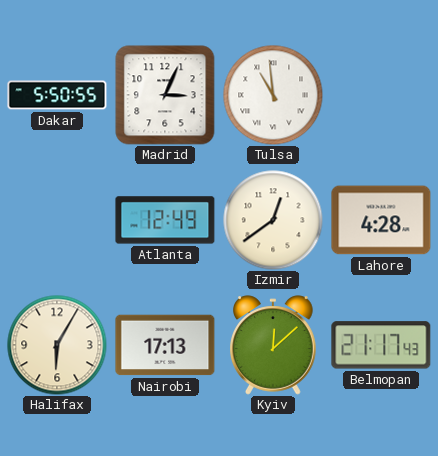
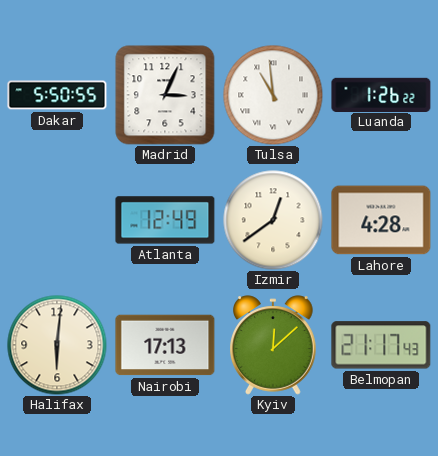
Luanda: none -> 1:26 (381, 94)
Halifax: 6:05 -> 6:01 (57, 345)
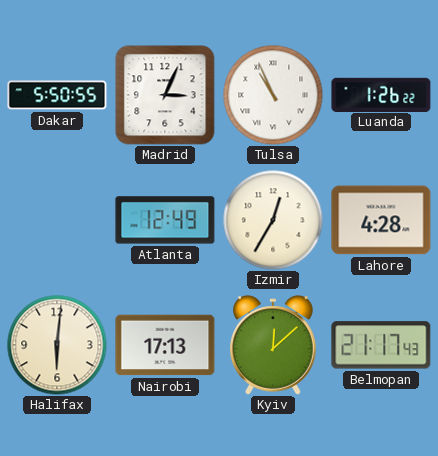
Tulsa: 10:59 -> 10:56 (273, 95)
Izmir: 12:39 -> 12:35 (273, 220)
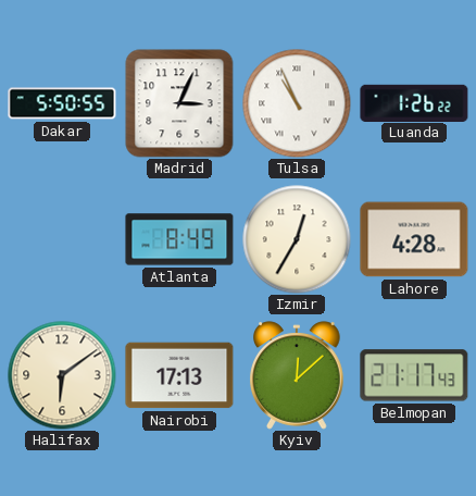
Atlanta: 12:49 -> 8:49 (179, 239)
Halifax: 6:01 -> 6:09 (62, 375)
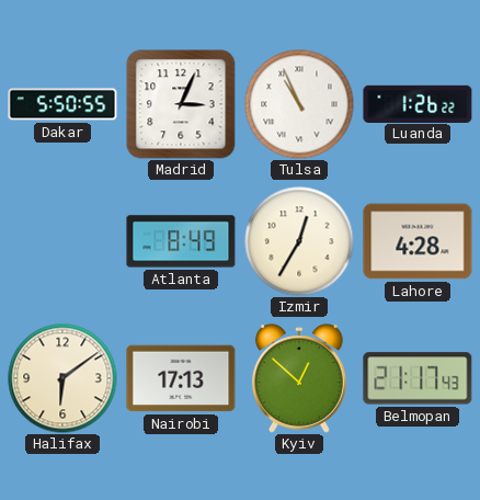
Kyiv: 12:08 -> 12:52 (299, 378)
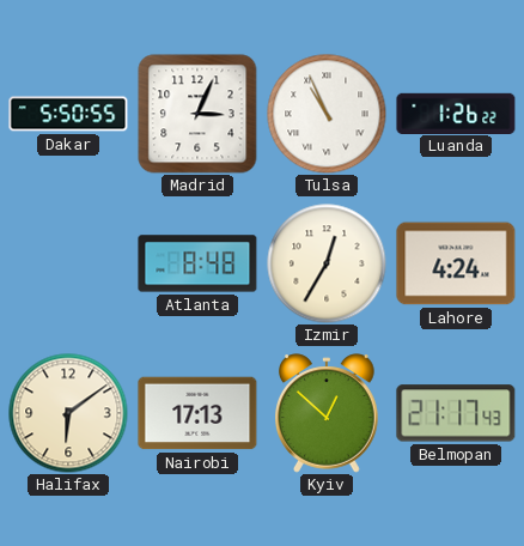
Atlanta: 8:49 -> 8:48 (197, 263)
Lahore: 4:28 -> 4:24 (456, 263)
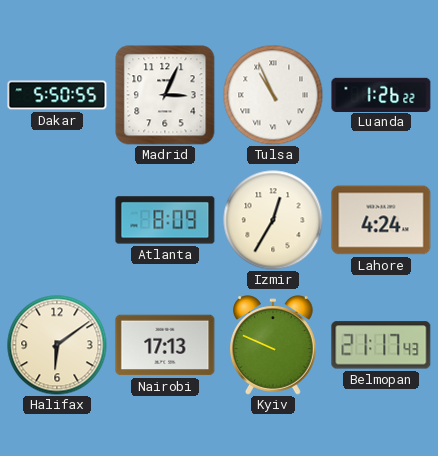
Atlanta: 8:48 -> 8:09 (165, 220)
Kyiv: 12:52 -> 9:49 (273, 345)
